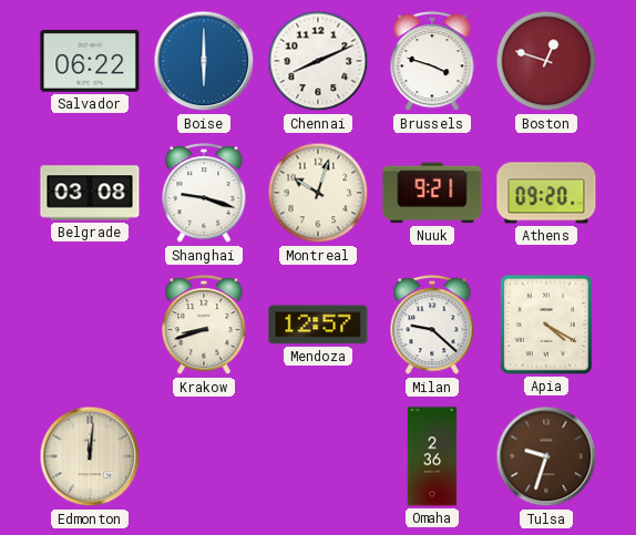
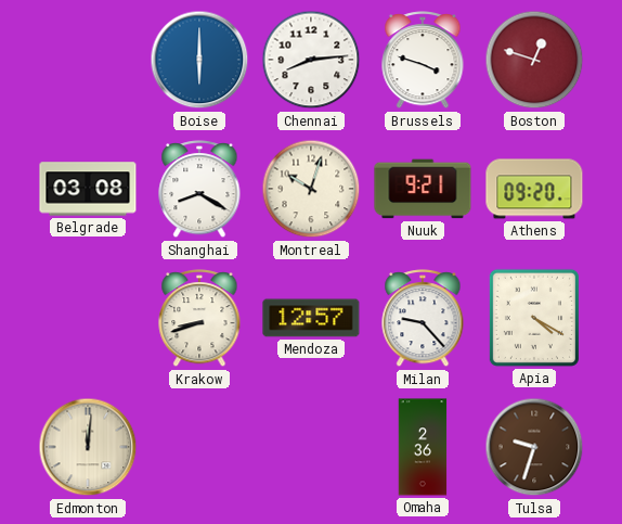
Salvador: 06:22 -> none (90, 61)
Chennai: 8:11 -> 8:14 (311, 60)
Shanghai: 9:18 -> 8:20 (199, 190)
Milan: 9:22 -> 9:23 (423, 319)
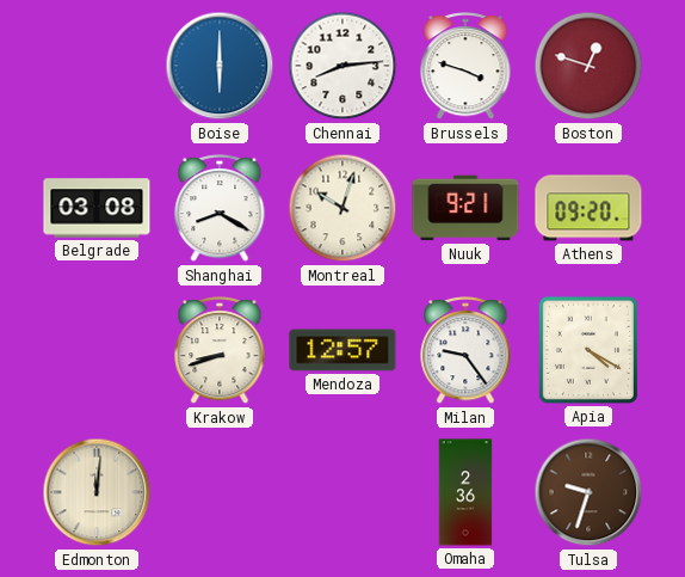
Milan: 9:23 -> 9:24 (465, 351)
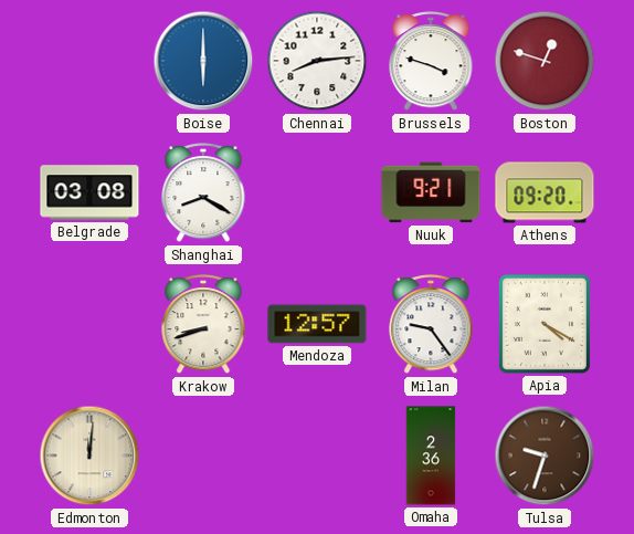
Montreal: 10:03 -> none (342, 208)
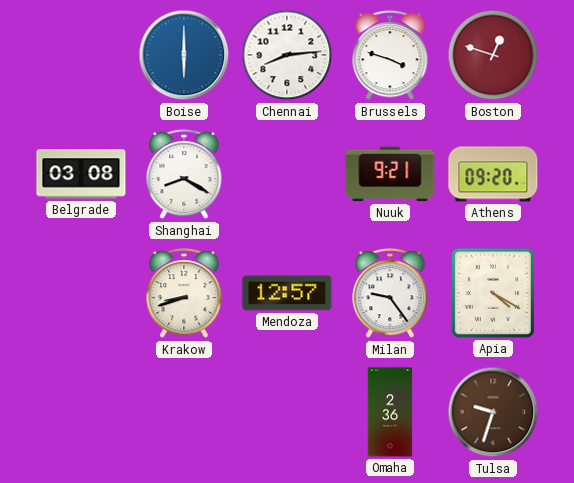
Edmonton: 12:01 -> none (89, 456)
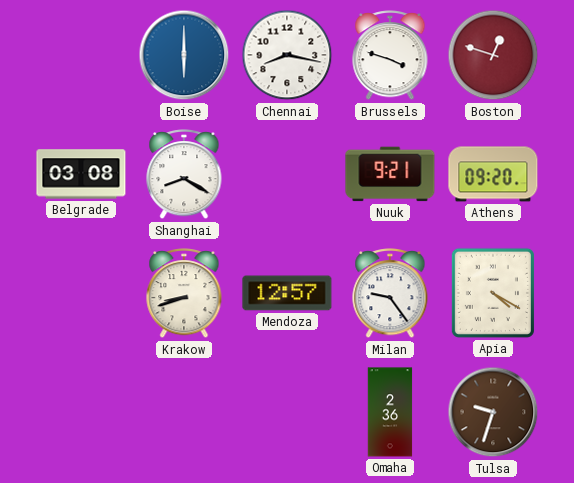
Chennai: 8:14 -> 8:17 (287, 55)
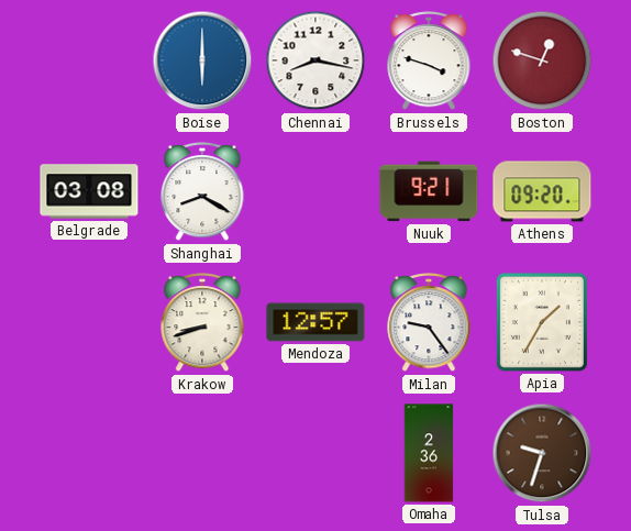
Apia: 4:20 -> 1:35 (542, 322)
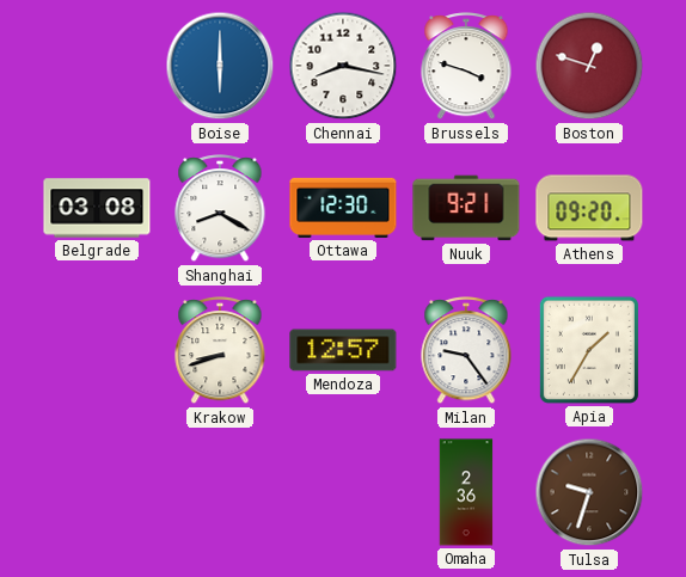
Ottawa: none -> 12:30 (343, 208)
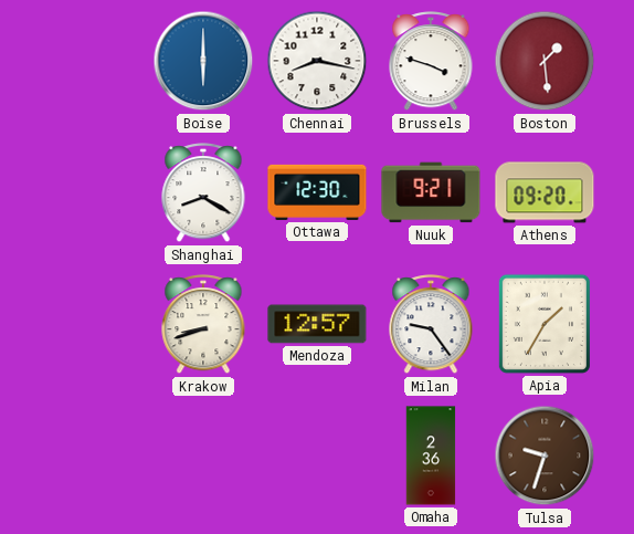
Boston: 12:48 -> 1:29 (545, 61)
Belgrade: 03:08 -> none (97, 208)
